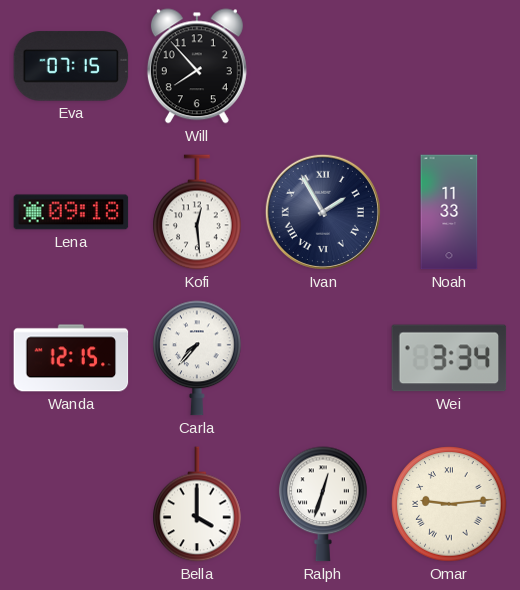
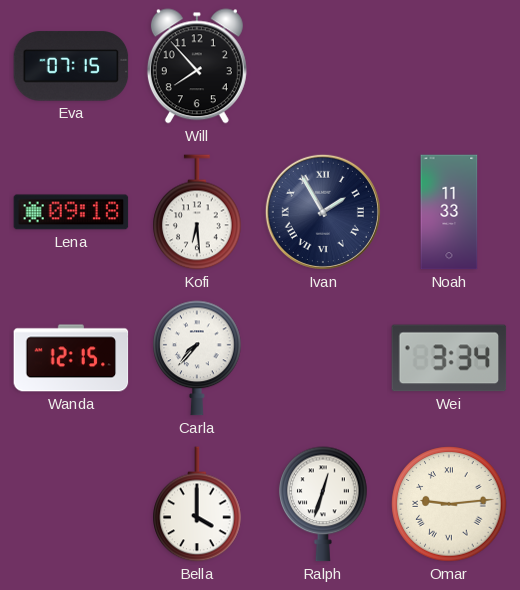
Kofi: 12:29 -> 6:29 (197, 212)
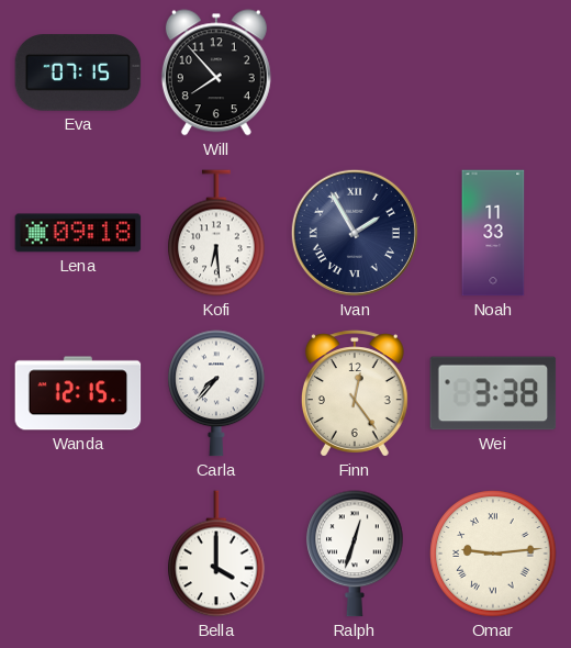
Finn: none -> 12:24 (355, 393)
Wei: 3:34 -> 3:38 (493, 393)
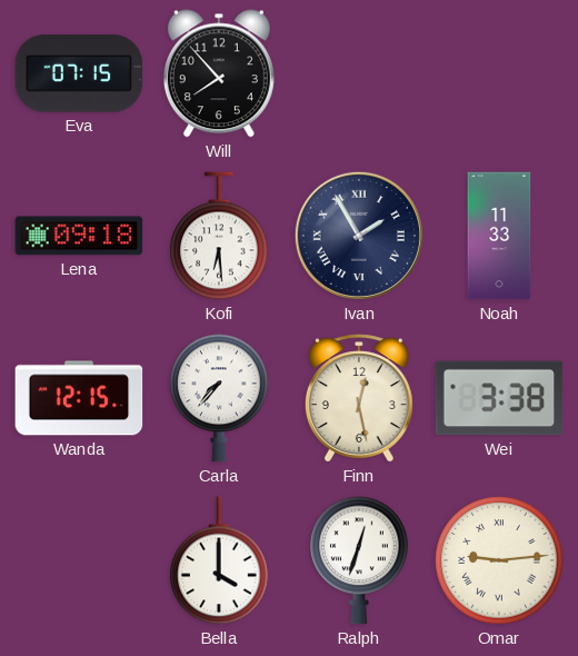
Finn: 12:24 -> 12:28 (359, 398)
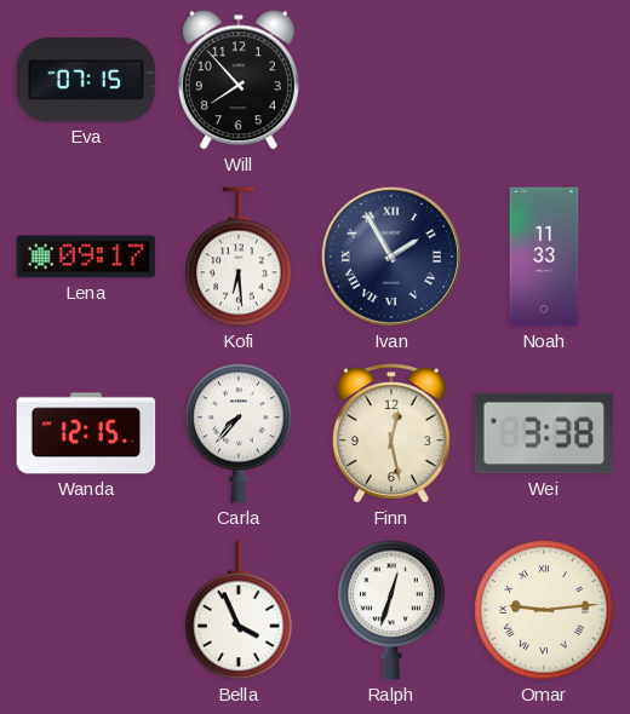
Lena: 09:18 -> 09:17 (86, 257)
Bella: 4:00 -> 3:56 (239, 610)
